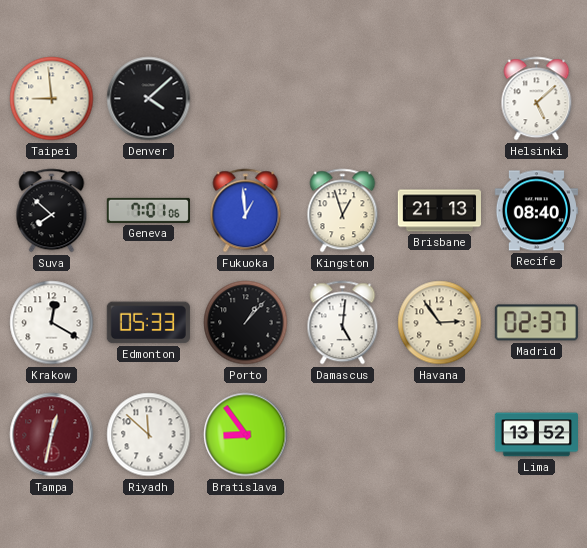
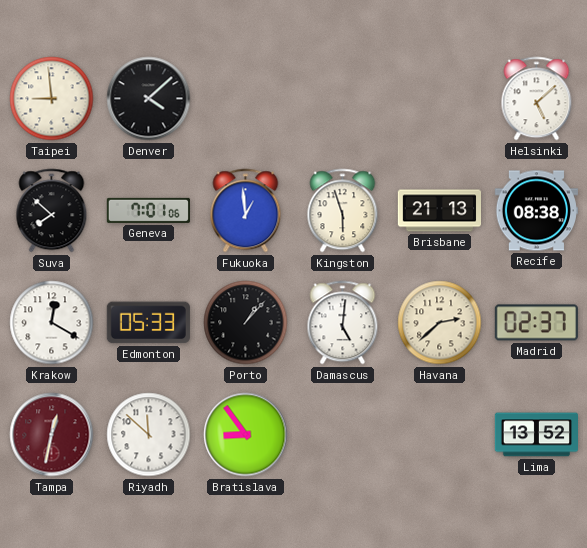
Kingston: 12:57 -> 5:57 (343, 211)
Recife: 08:40 -> 08:38 (536, 211)
Havana: 2:54 -> 2:38 (440, 323)
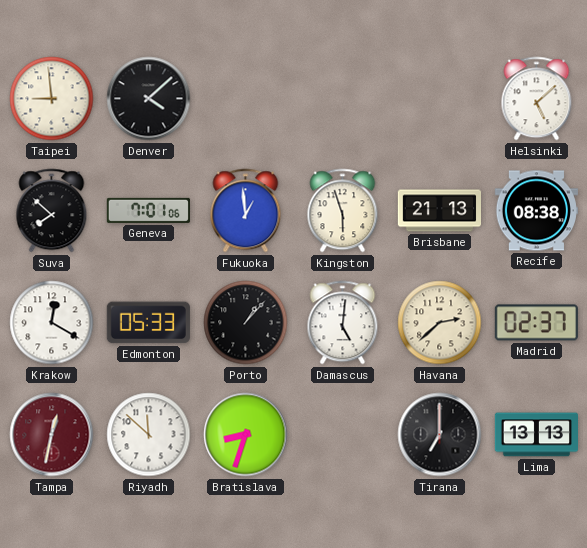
Bratislava: 8:54 -> 8:33 (246, 435)
Tirana: none -> 7:00 (440, 435)
Lima: 13:52 -> 13:13 (536, 435)
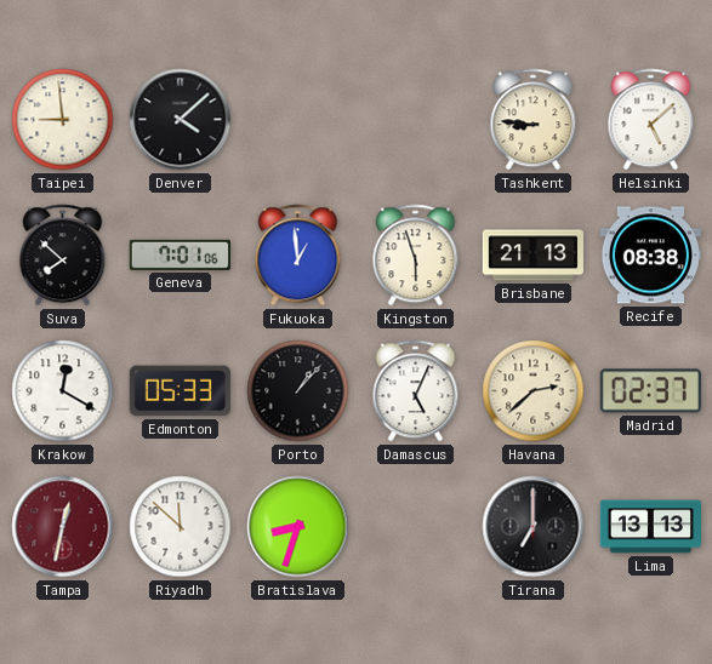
Tashkent: none -> 8:46 (534, 120)
Damascus: 5:01 -> 5:04 (416, 391)
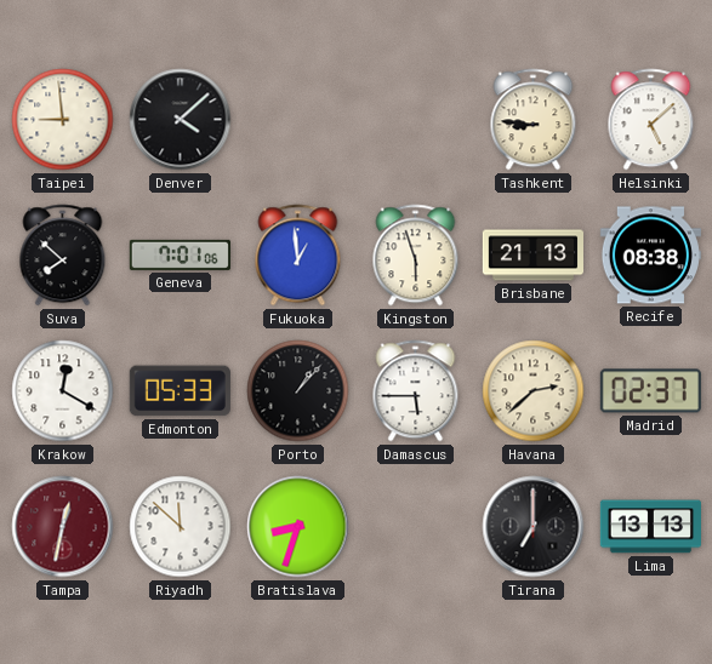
Damascus: 5:04 -> 5:45 (416, 391)
